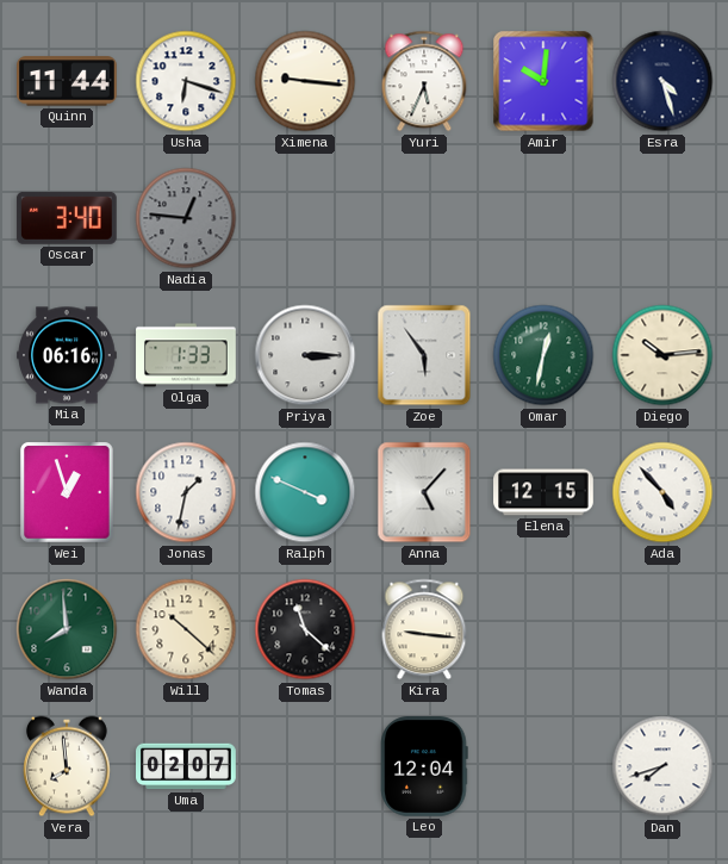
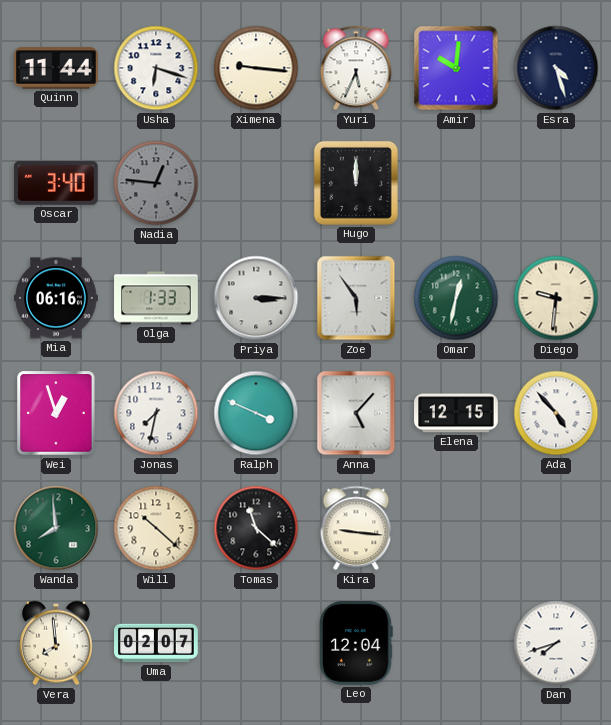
Hugo: none -> 12:00 (356, 183)
Diego: 10:14 -> 9:31 (556, 298)
Jonas: 1:32 -> 7:32 (156, 413)
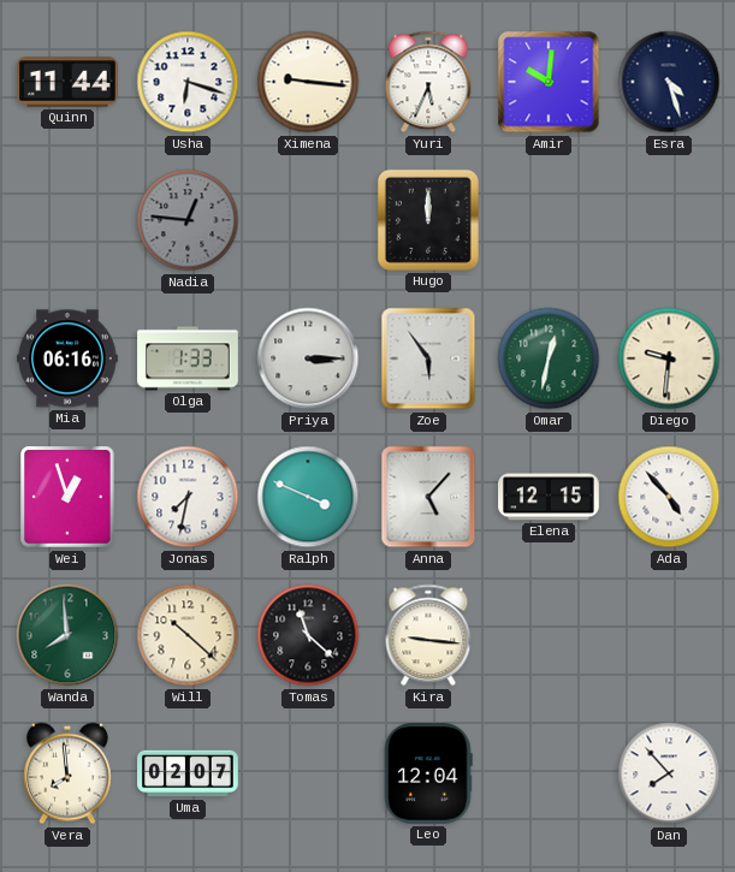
Oscar: 3:40 -> none (56, 183)
Dan: 7:42 -> 7:53 (669, 773)
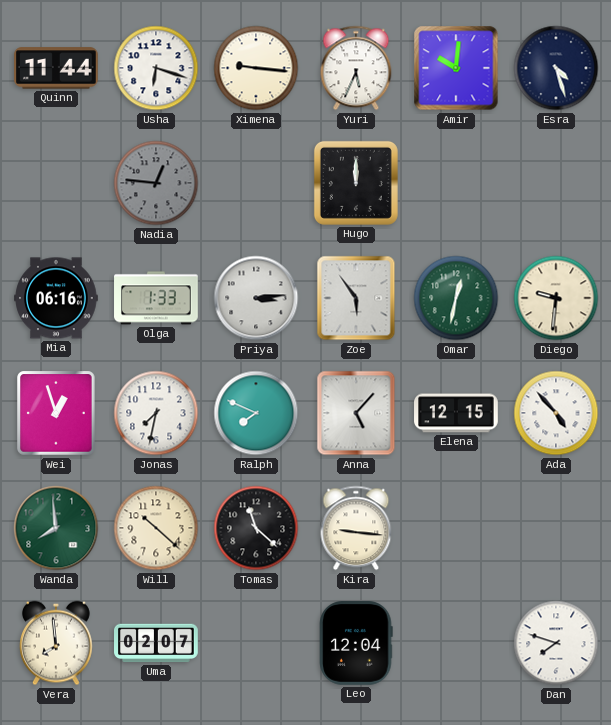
Priya: 3:15 -> 3:14 (256, 298)
Ralph: 3:49 -> 7:49 (256, 413)
Dan: 7:53 -> 7:48 (556, 643)
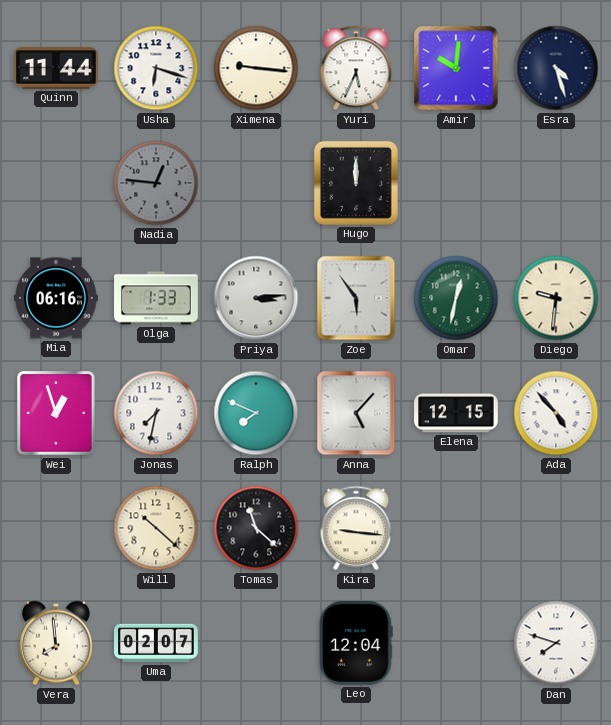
Wanda: 7:59 -> none (56, 528)
